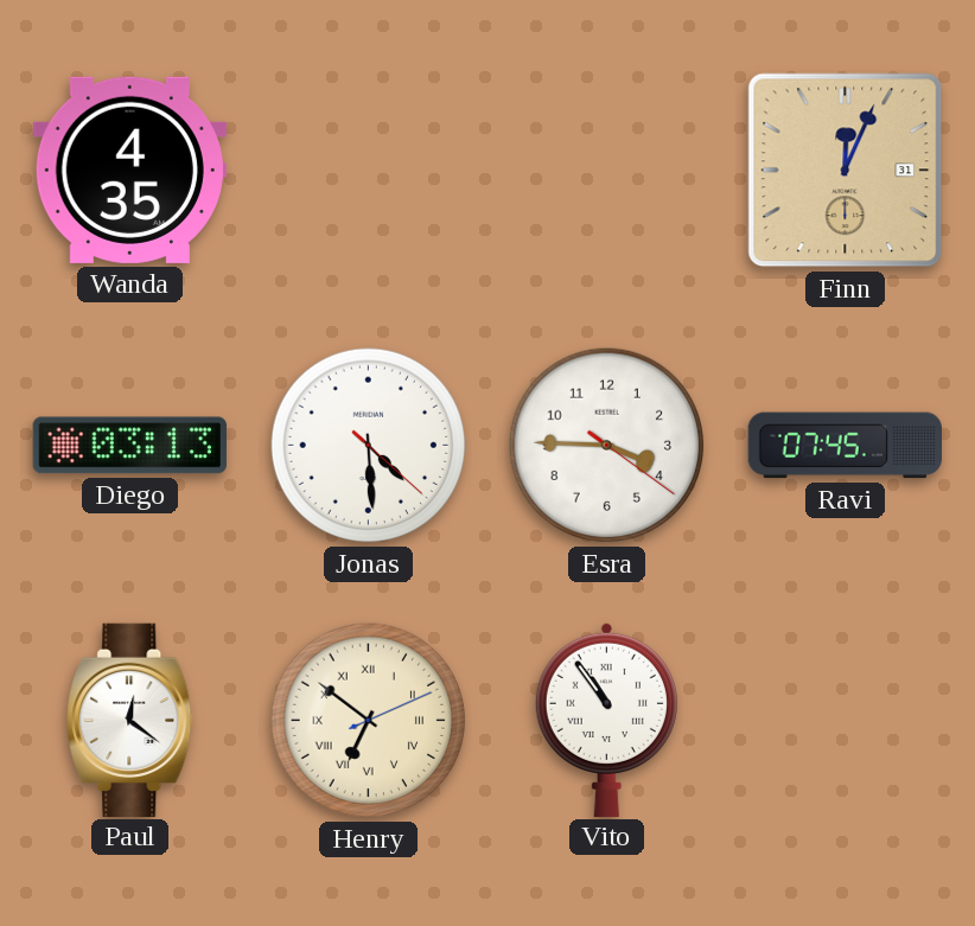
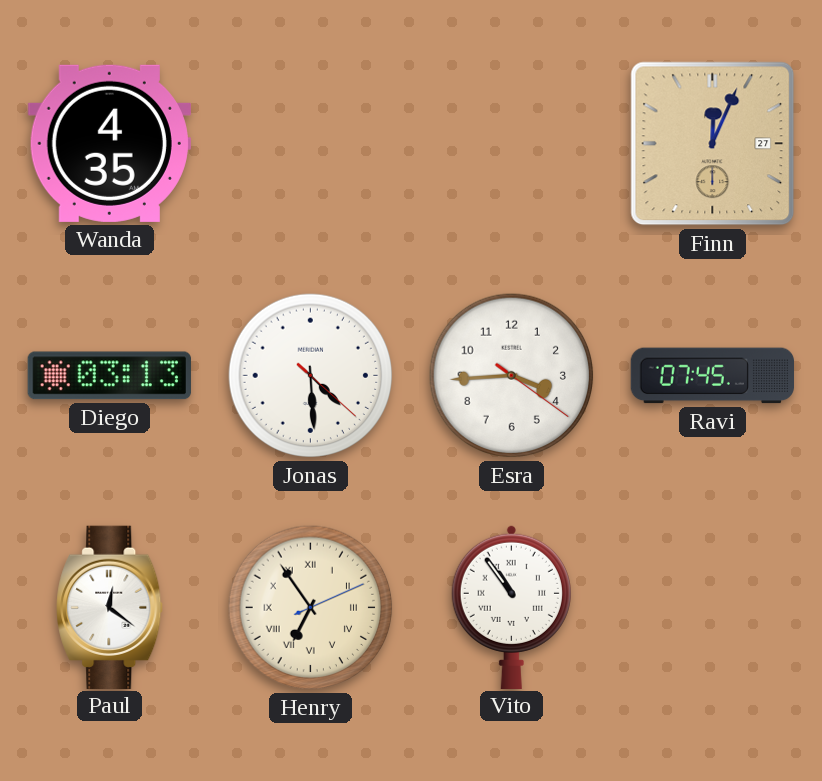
Finn date: 31 -> 27 (713, 144)
Esra: 3:45 -> 3:44 (512, 376)
Henry: 6:51 -> 6:54 (311, 608)
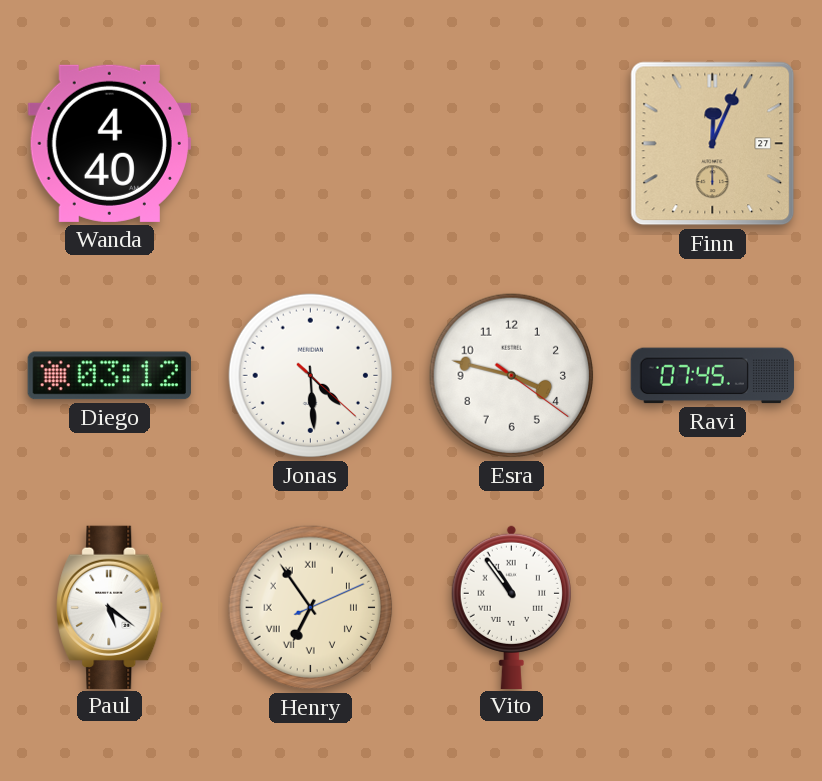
Wanda: 4:35 -> 4:40 (109, 143)
Diego: 03:13 -> 03:12 (109, 376)
Esra: 3:44 -> 3:47 (512, 376)
Paul: 12:21 -> 5:21 (110, 607)
